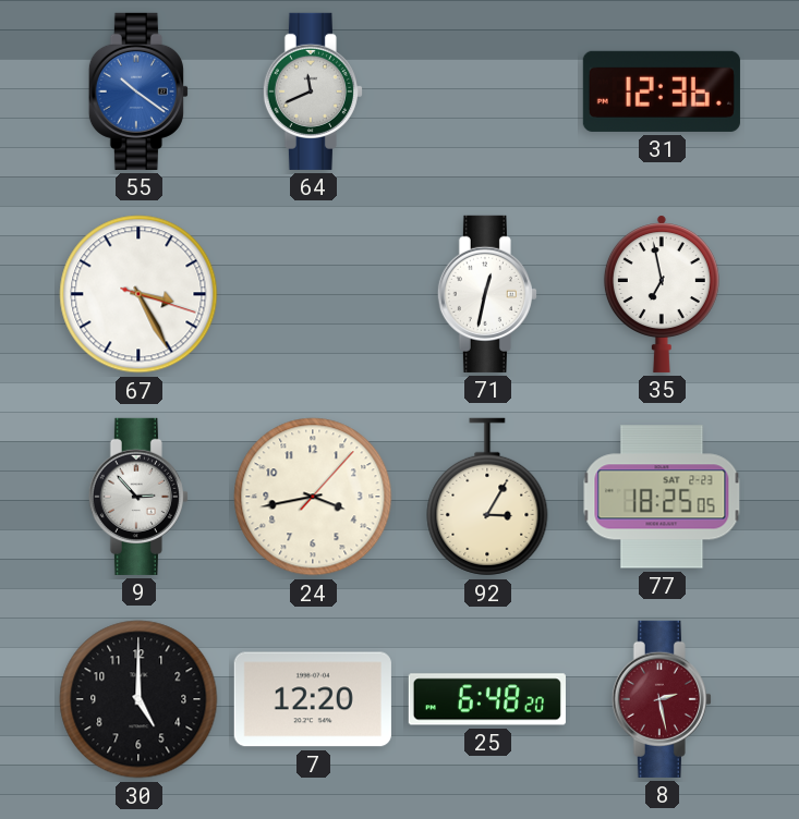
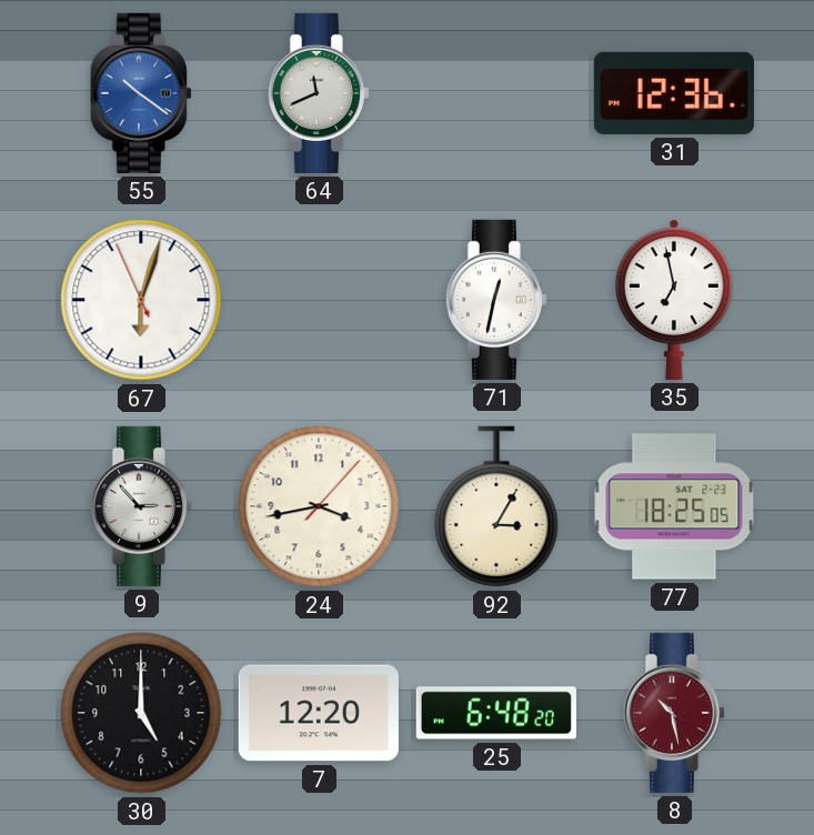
67: 3:25 -> 6:02 (141, 300)
8: 2:28 -> 10:28 (674, 713)
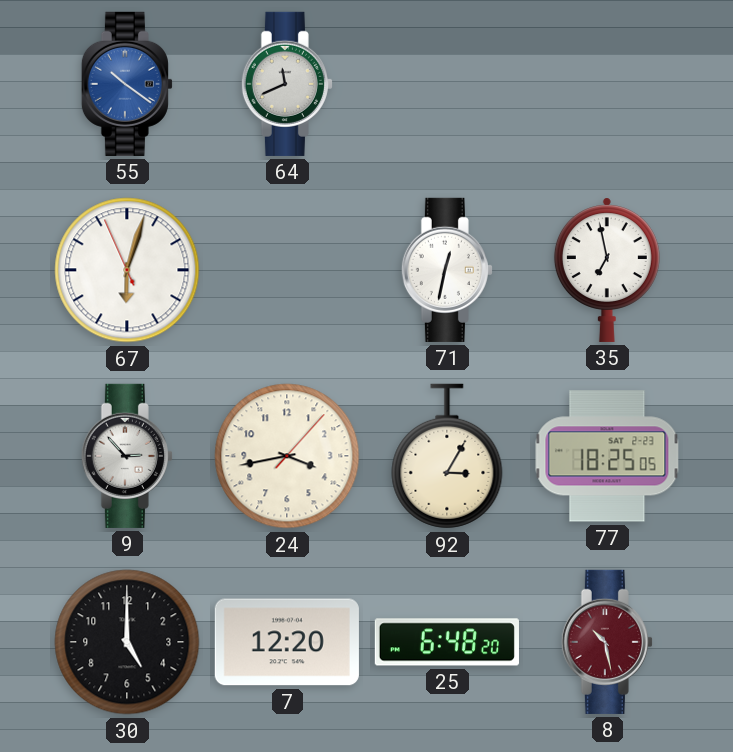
31: 12:36 -> none (674, 93)
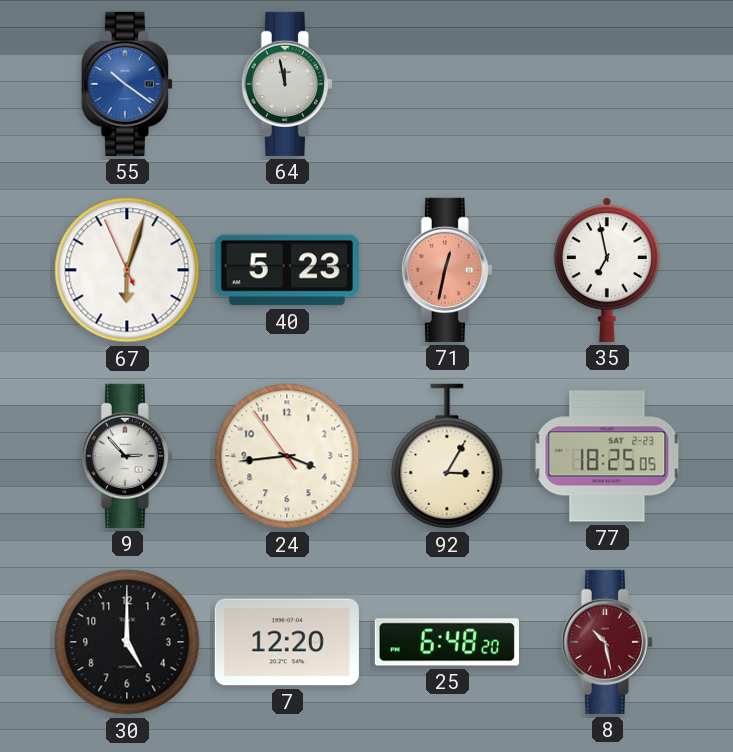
64: 11:41 -> 11:58 (287, 84)
40: none -> 5:23 (287, 270)
71 dial: white -> salmon (447, 270)
24: 3:43:07 -> 3:43:54 (287, 456)
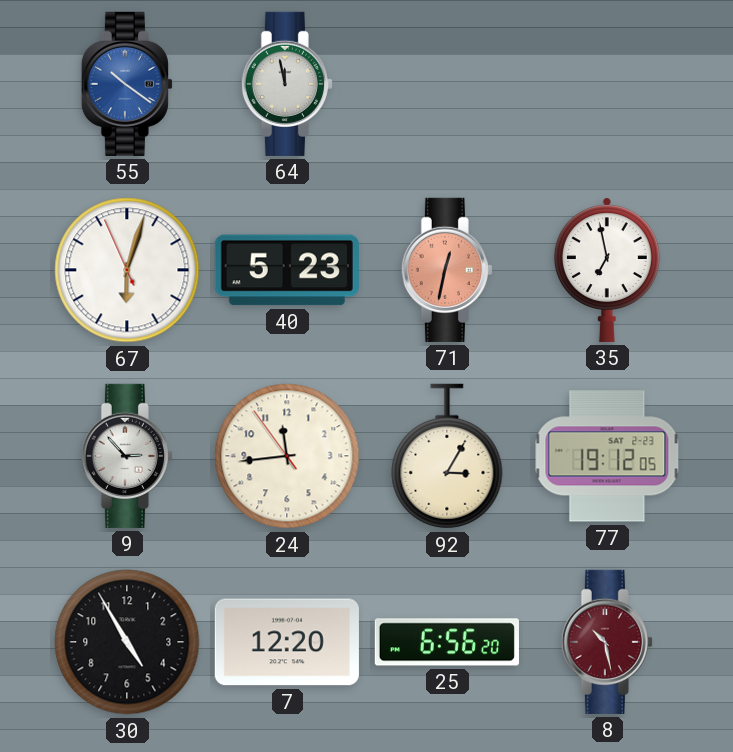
24: 3:43 -> 11:43 (287, 456)
77: 18:25 -> 19:12 (607, 456)
30: 5:00 -> 4:55 (127, 642)
25: 6:48 -> 6:56 (447, 642)
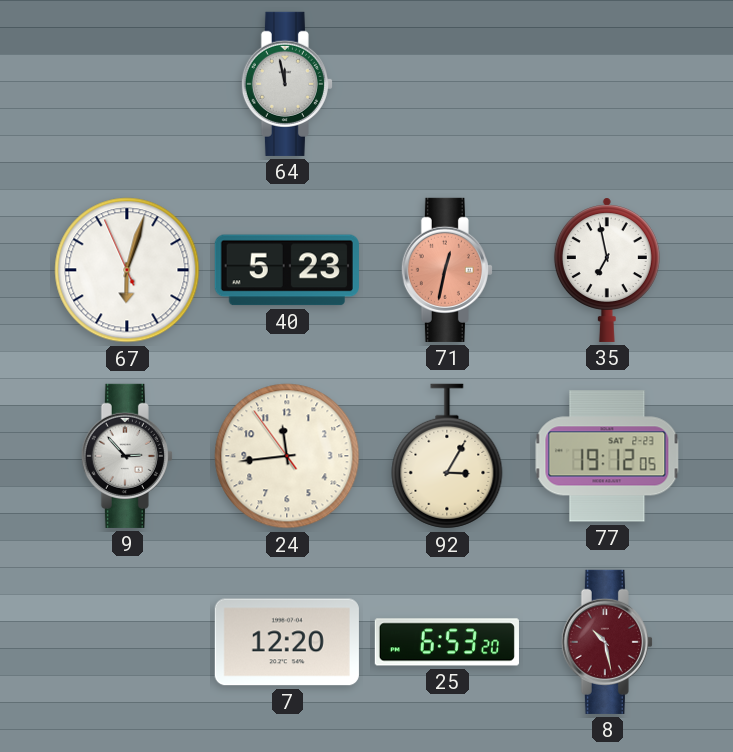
55: 10:21 -> none (127, 84)
30: 4:55 -> none (127, 642)
25: 6:56 -> 6:53 (447, 642)
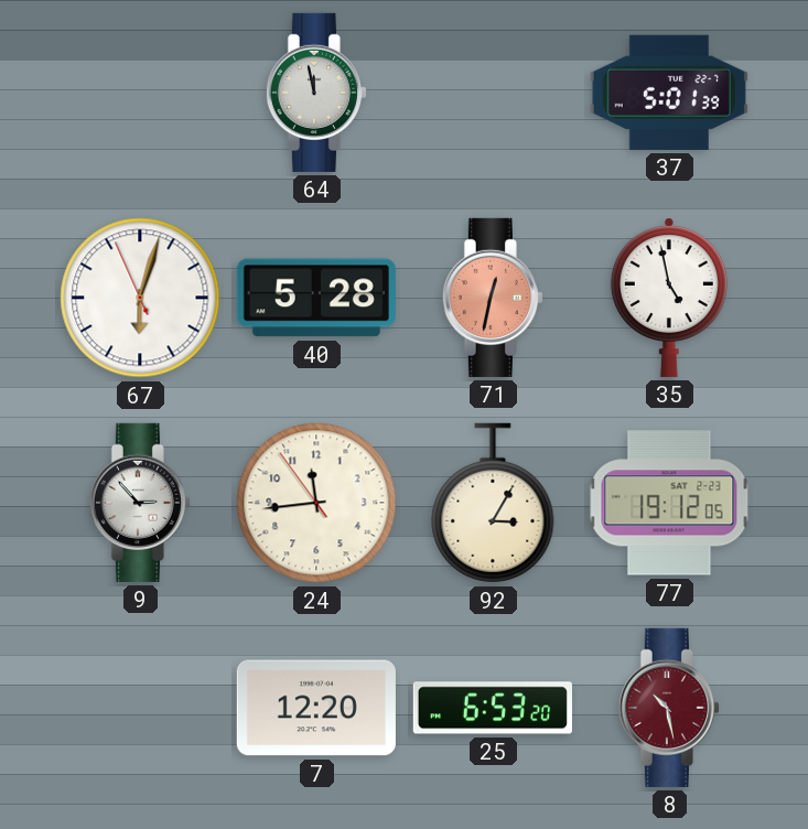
37: none -> 5:01 (669, 93)
40: 5:23 -> 5:28 (316, 298)
35: 6:58 -> 4:58 (669, 298)
